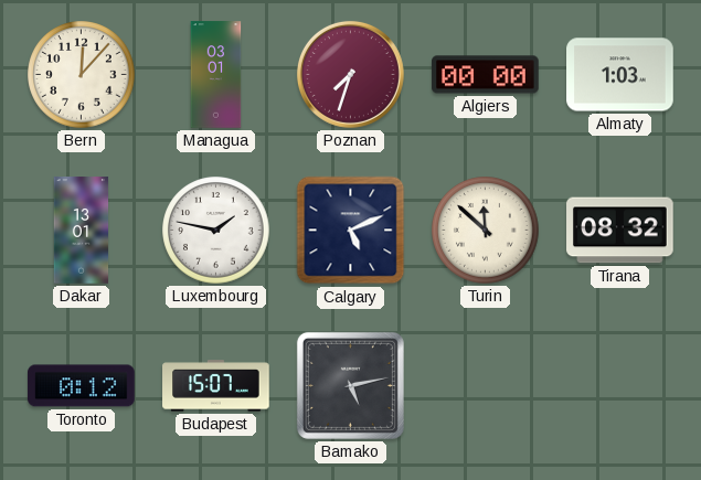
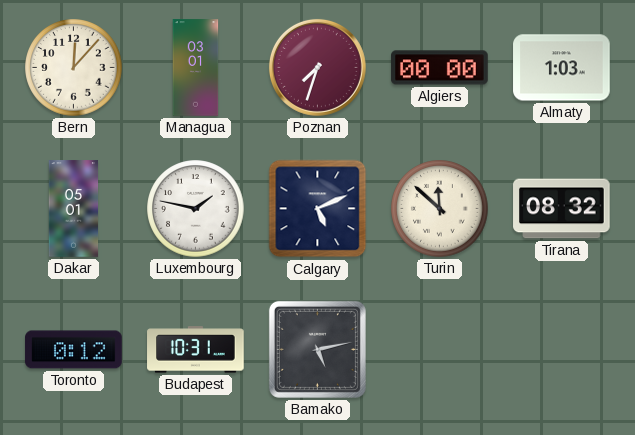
Dakar: 13:01 -> 05:01 (74, 209)
Budapest: 15:07 -> 10:31 (196, 350)
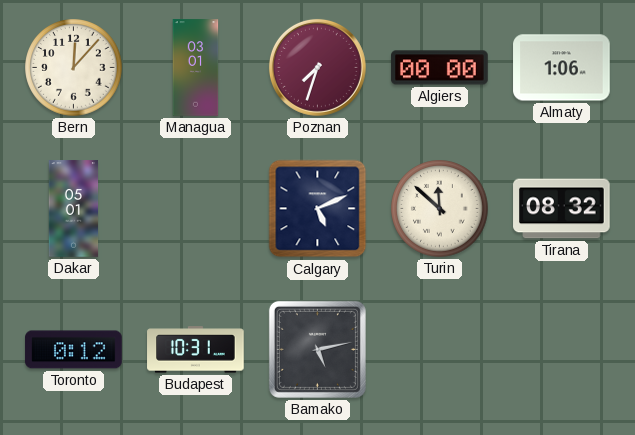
Almaty: 1:03 -> 1:06 (562, 68)
Luxembourg: 1:47 -> none (196, 209)
